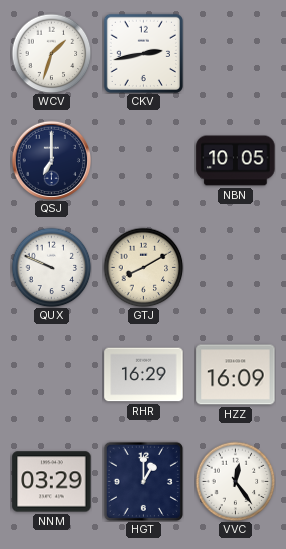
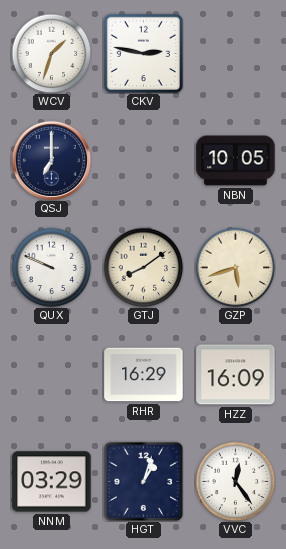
CKV: 2:43 -> 2:47 (143, 53)
GTJ: 8:10 -> 8:09 (143, 267)
GZP: none -> 5:42 (235, 267)
HGT: 1:00 -> 1:03 (143, 481)
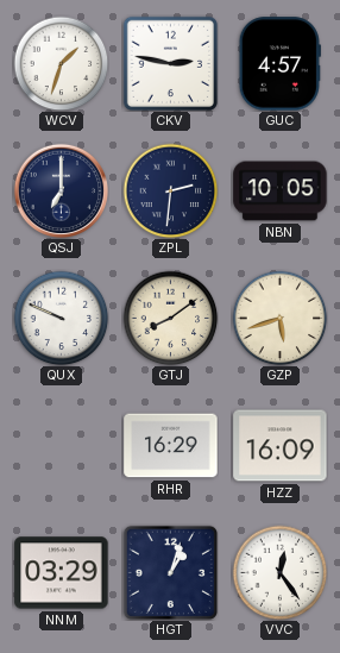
GUC: none -> 4:57 (279, 64)
ZPL: none -> 2:31 (170, 190)
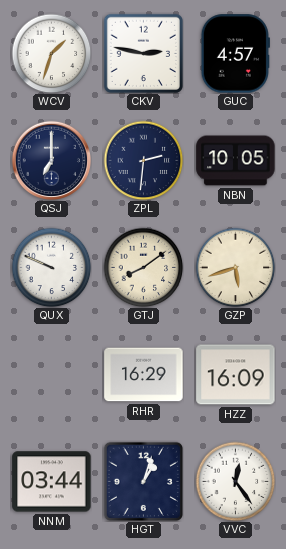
NNM: 03:29 -> 03:44 (52, 482)
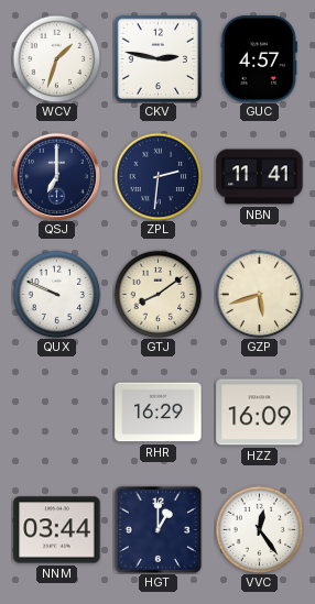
NBN: 10:05 -> 11:41 (260, 177)
HGT: 1:03 -> 1:00 (157, 529)
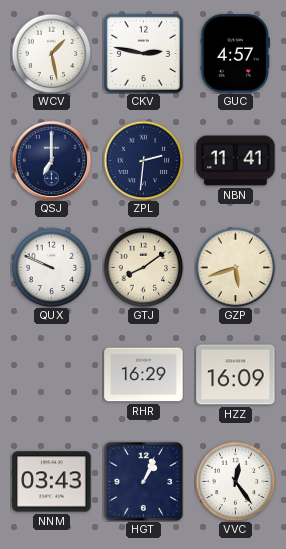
WCV: 1:33 -> 1:28 (51, 53)
NNM: 03:44 -> 03:43 (52, 482)
HGT: 1:00 -> 1:04 (143, 481)
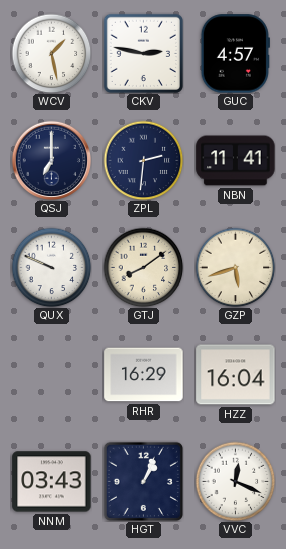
HZZ: 16:09 -> 16:04 (236, 375)
VVC: 12:24 -> 12:19 (235, 481)
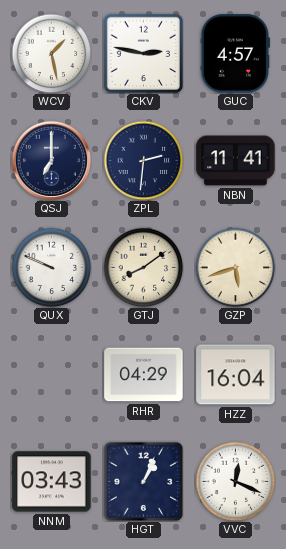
RHR: 16:29 -> 04:29 (144, 375)
